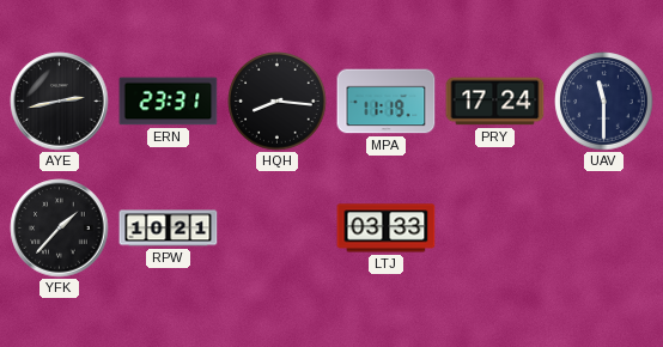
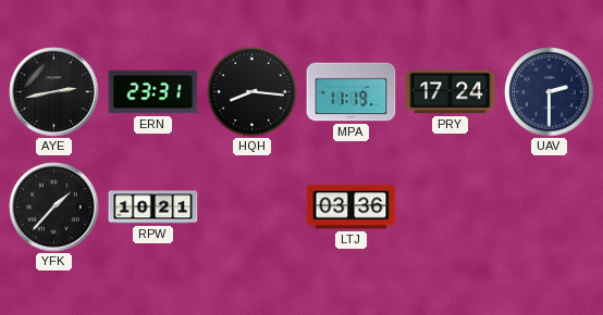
UAV: 11:30 -> 2:30 (550, 92)
LTJ: 03:33 -> 03:36 (352, 207)
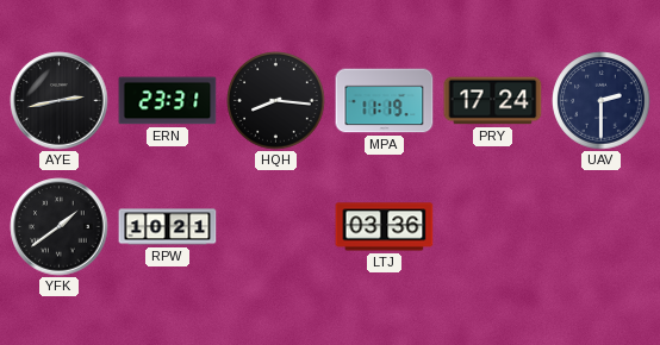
YFK: 1:37 -> 1:39 (60, 227)
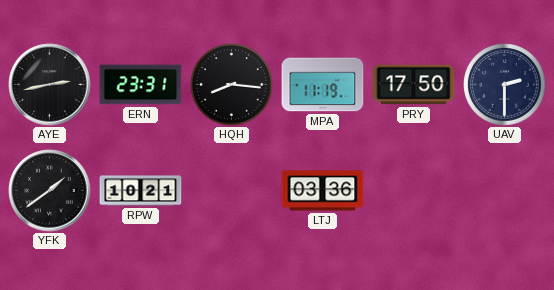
PRY: 17:24 -> 17:50 (414, 85)
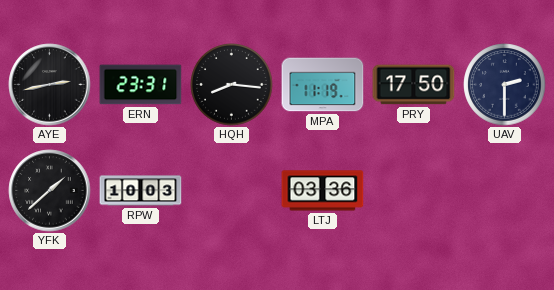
YFK: 1:39 -> 1:38 (50, 191)
RPW: 10:21 -> 10:03 (141, 191)
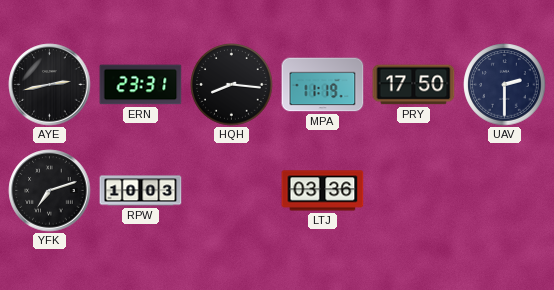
YFK: 1:38 -> 7:12 (50, 191)
